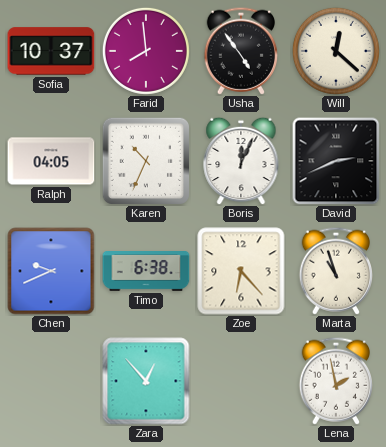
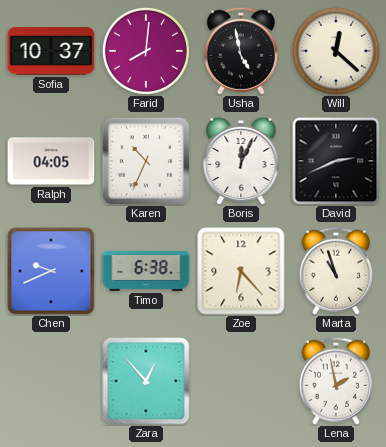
Farid: 7:59 -> 8:01 (146, 51)
Usha: 4:54 -> 4:58 (240, 51)
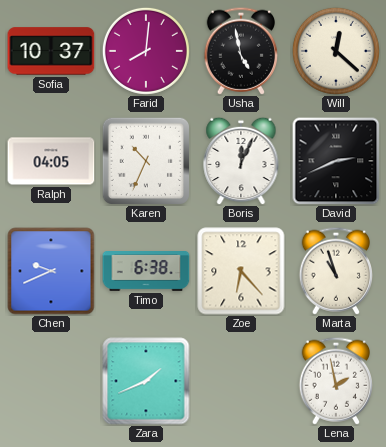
Zara: 12:53 -> 1:41 (146, 381)
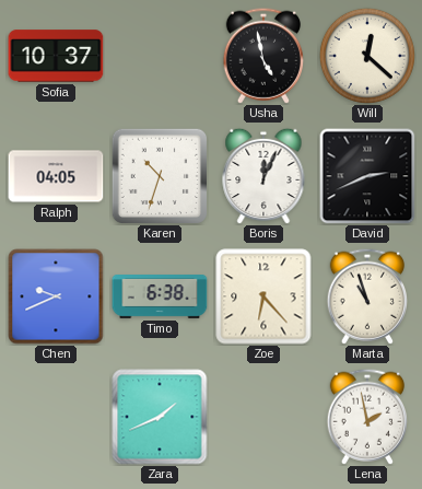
Farid: 8:01 -> none (146, 51)
Karen: 10:34 -> 10:33 (159, 175)
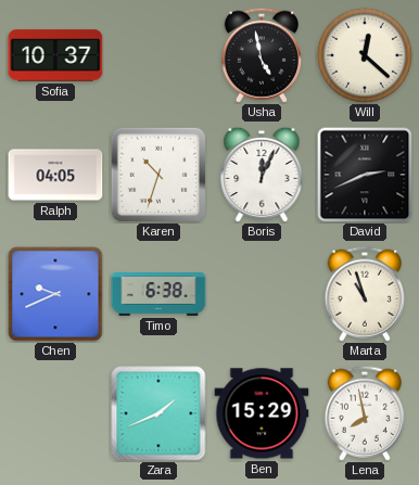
Zoe: 6:23 -> none (263, 296)
Ben: none -> 15:29 (262, 413)
Lena: 1:58 -> 7:58 (364, 413)
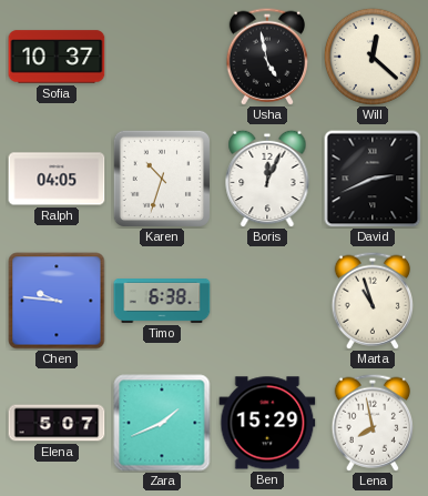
Chen: 9:41 -> 9:46 (57, 301)
Elena: none -> 5:07 (57, 423)
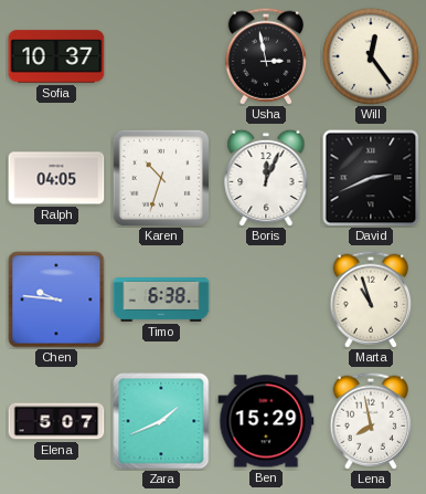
Usha: 4:58 -> 2:58 (265, 56)
Will: 12:22 -> 12:24 (371, 56)
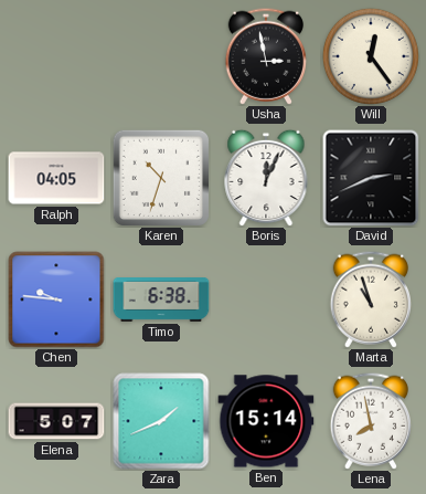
Sofia: 10:37 -> none (56, 56)
Ben: 15:29 -> 15:14 (266, 421)
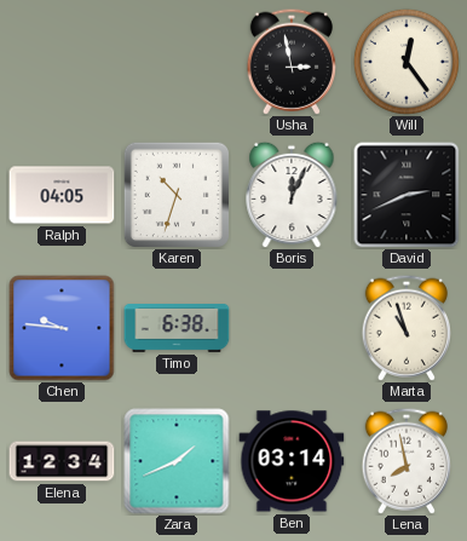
Elena: 5:07 -> 12:34 (62, 461)
Ben: 15:14 -> 03:14 (292, 461)
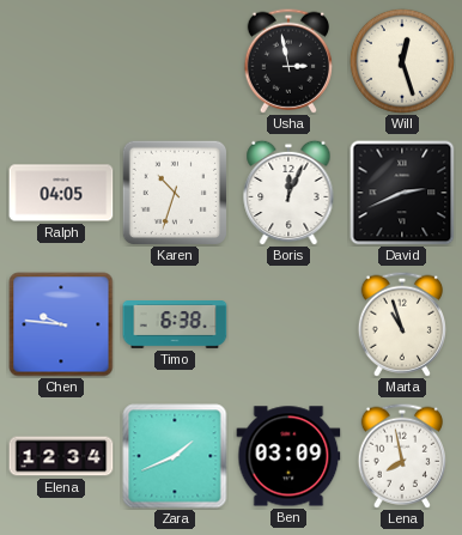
Will: 12:24 -> 12:27 (402, 61)
Ben: 03:14 -> 03:09 (288, 456)
